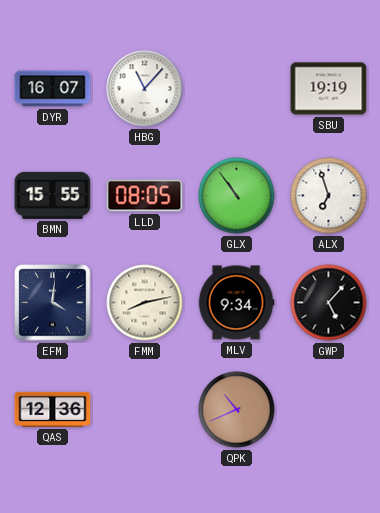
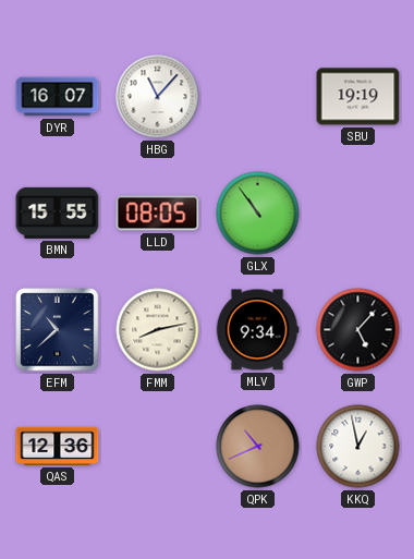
ALX: 6:57 -> none (329, 196)
EFM: 4:01 -> 10:38 (58, 330)
KKQ: none -> 12:58 (358, 447)
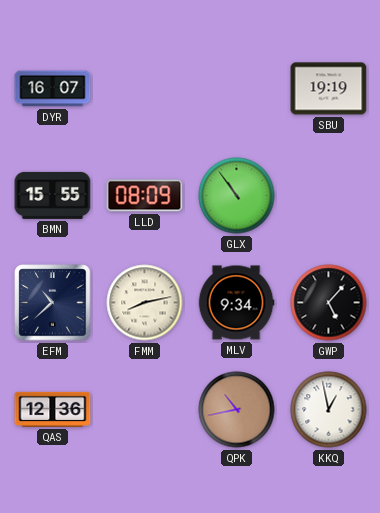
HBG: 11:07 -> none (158, 97)
LLD: 08:05 -> 08:09 (145, 196)
QPK: 10:41 -> 10:43 (237, 410)
